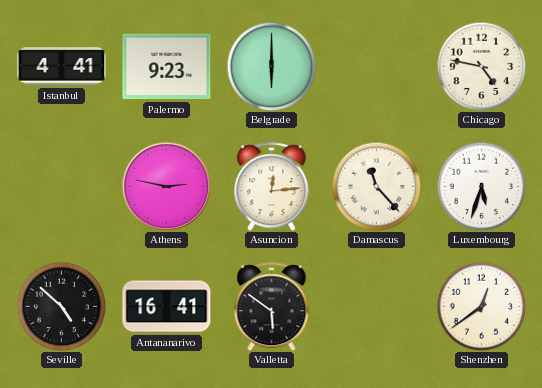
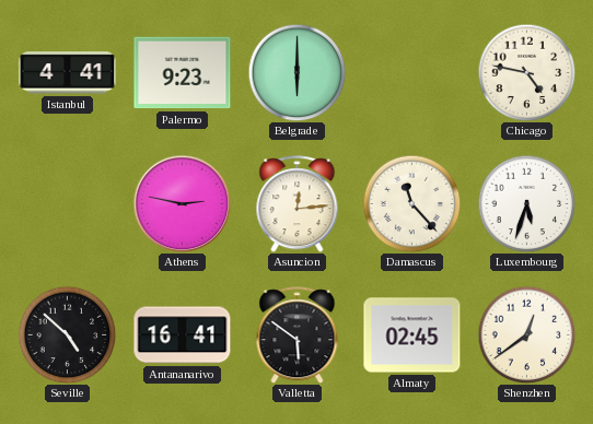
Almaty: none -> 02:45 (412, 335)
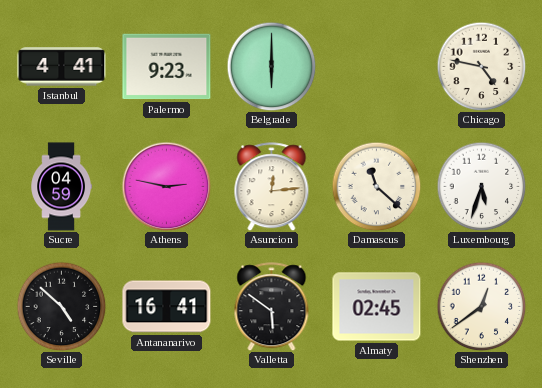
Sucre: none -> 04:59 (61, 187)
Damascus: 11:23 -> 11:22 (376, 186)
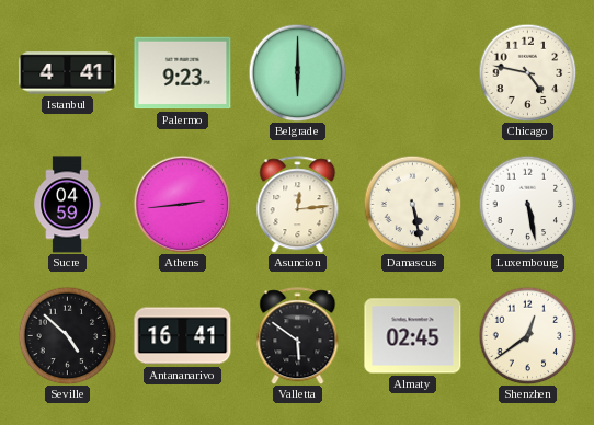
Athens: 2:47 -> 2:44 (182, 204)
Damascus: 11:22 -> 5:28 (412, 204)
Luxembourg: 5:33 -> 5:28 (527, 204)
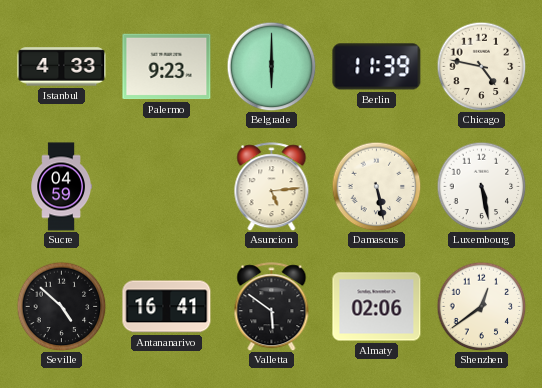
Istanbul: 4:41 -> 4:33 (62, 67)
Berlin: none -> 11:39 (377, 67)
Athens: 2:44 -> none (182, 204)
Asuncion: 12:14 -> 5:14 (272, 187)
Almaty: 02:45 -> 02:06 (377, 307)
